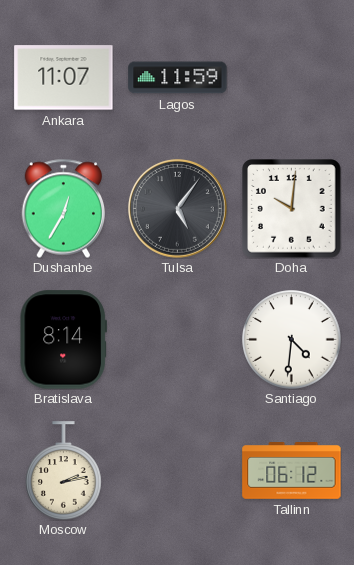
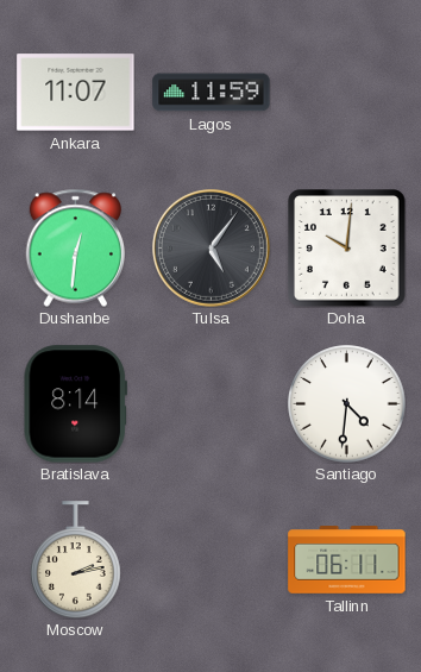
Dushanbe: 12:35 -> 12:31 (76, 247)
Tallinn: 06:12 -> 06:11 (347, 560)
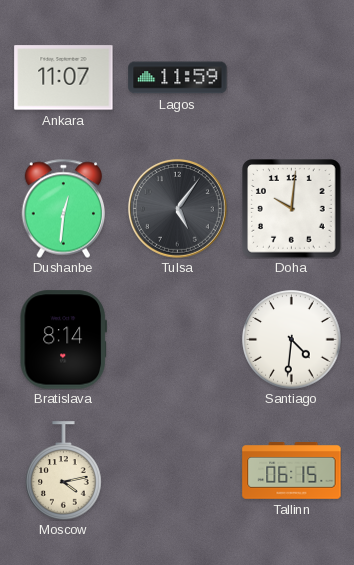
Moscow: 2:13 -> 4:13 (64, 471)
Tallinn: 06:11 -> 06:15 (292, 471)
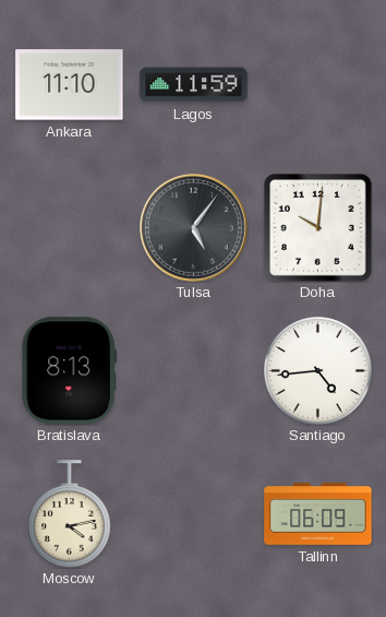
Ankara: 11:07 -> 11:10 (70, 85)
Dushanbe: 12:31 -> none (64, 208)
Bratislava: 8:14 -> 8:13 (69, 371)
Santiago: 4:31 -> 4:44 (318, 371)
Tallinn: 06:15 -> 06:09 (318, 514)
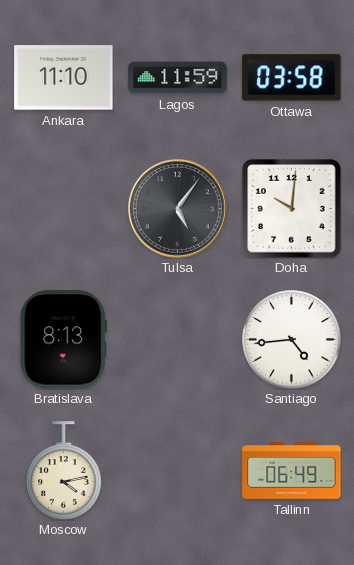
Ottawa: none -> 03:58 (292, 78)
Tallinn: 06:09 -> 06:49 (292, 471)
